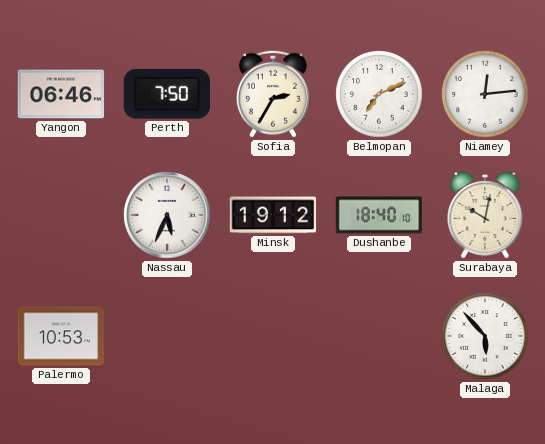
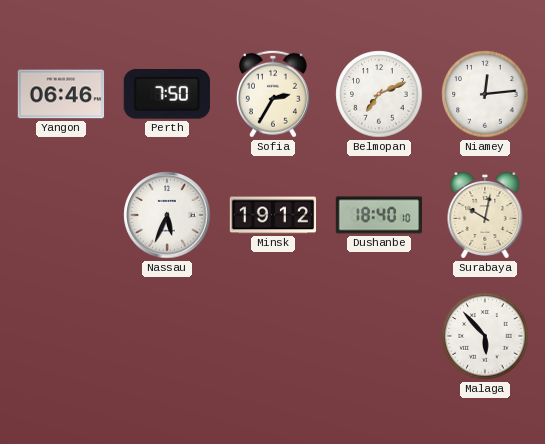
Palermo: 10:53 -> none (61, 336)
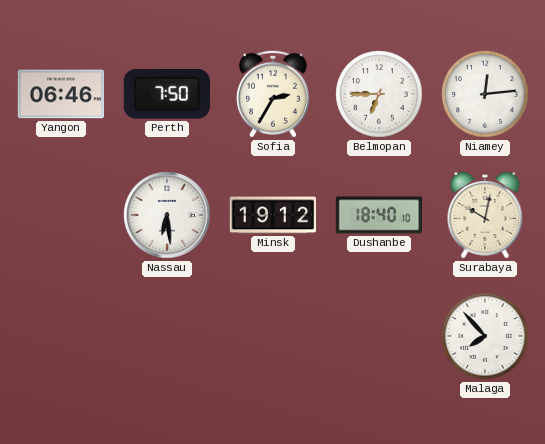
Belmopan: 7:11 -> 6:45 (379, 94)
Nassau: 5:34 -> 6:29 (167, 215)
Malaga: 5:53 -> 7:53 (485, 336)
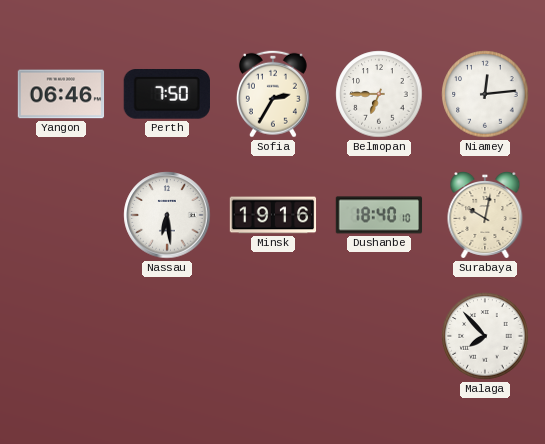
Minsk: 19:12 -> 19:16 (273, 215)
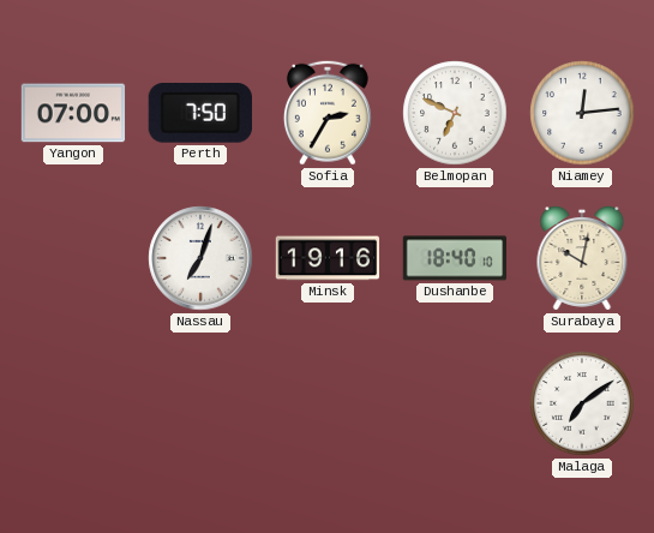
Yangon: 06:46 -> 07:00 (73, 113)
Belmopan: 6:45 -> 6:49 (455, 113)
Nassau: 6:29 -> 7:03 (200, 258)
Malaga: 7:53 -> 7:09 (582, 403)
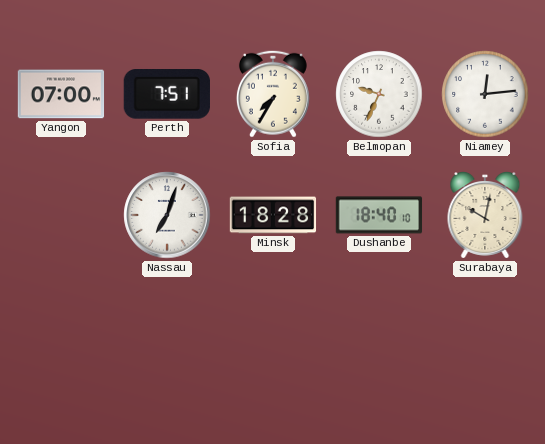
Perth: 7:50 -> 7:51 (167, 95)
Sofia: 2:35 -> 7:35 (273, 94)
Belmopan: 6:49 -> 9:34 (379, 94)
Minsk: 19:16 -> 18:28 (273, 215)
Malaga: 7:09 -> none (582, 403)
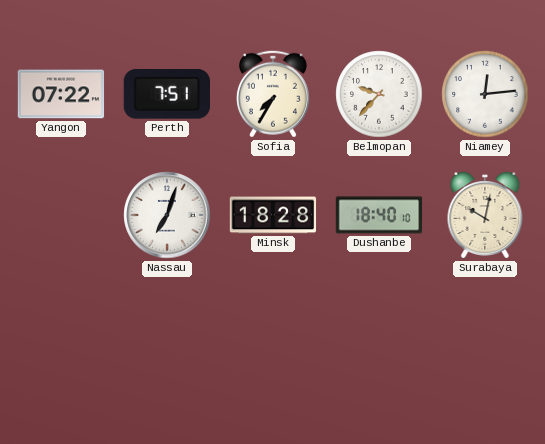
Yangon: 07:00 -> 07:22 (61, 94)
Belmopan: 9:34 -> 9:37 (379, 94)
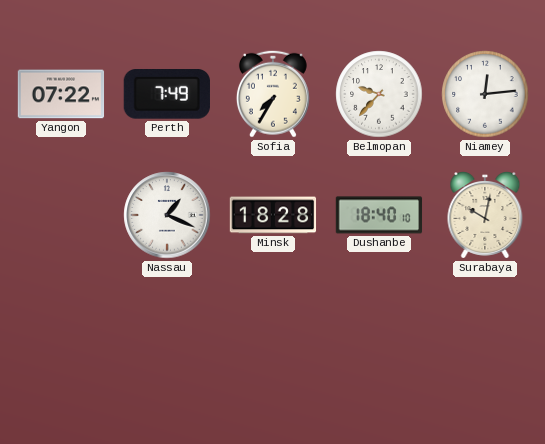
Perth: 7:51 -> 7:49 (167, 95)
Nassau: 7:03 -> 1:19 (167, 215)
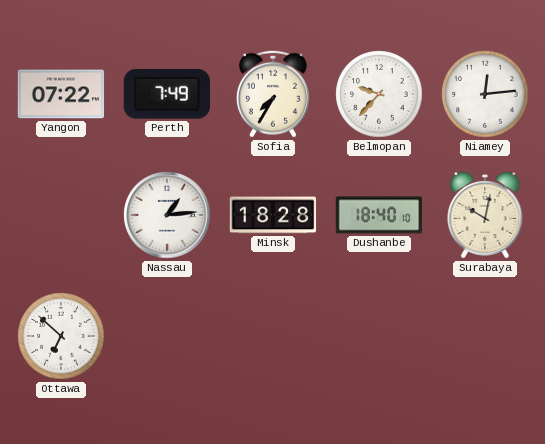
Nassau: 1:19 -> 1:14 (167, 215)
Ottawa: none -> 6:52 (61, 336)
